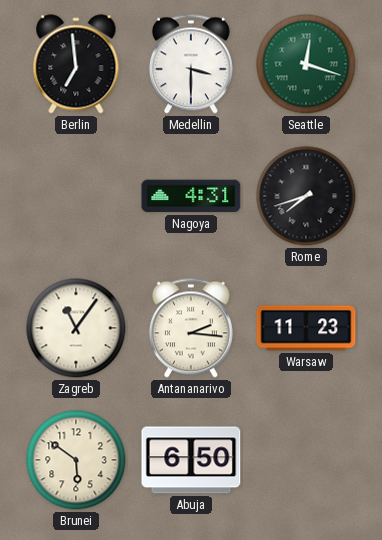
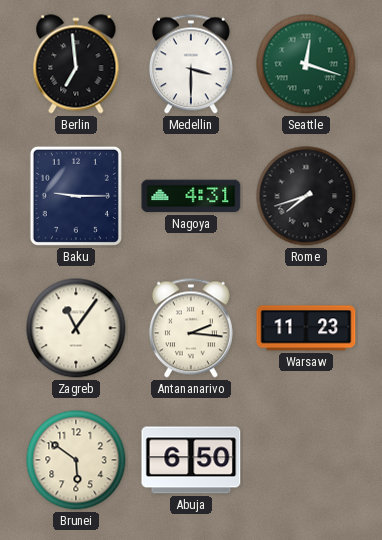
Baku: none -> 9:15 (76, 196)
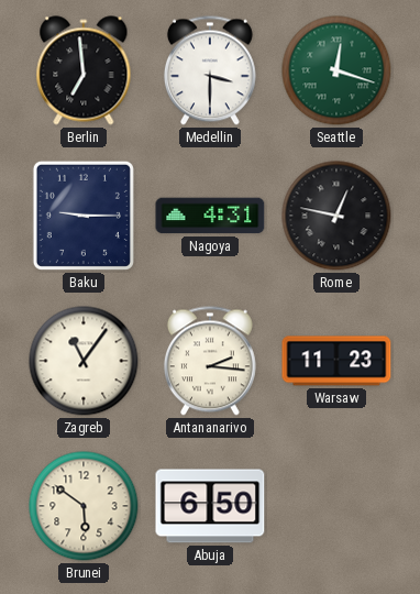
Rome: 7:42 -> 12:47 (336, 216)
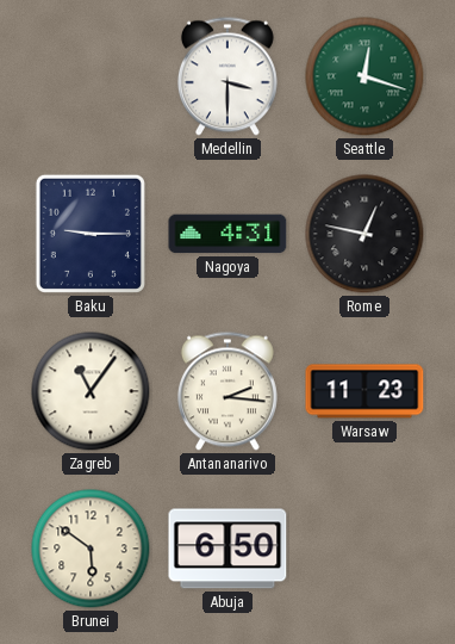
Berlin: 6:59 -> none (84, 70)
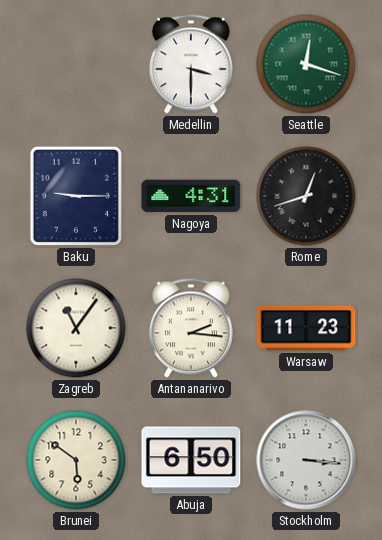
Rome: 12:47 -> 12:42 (306, 196)
Stockholm: none -> 3:16 (306, 460)
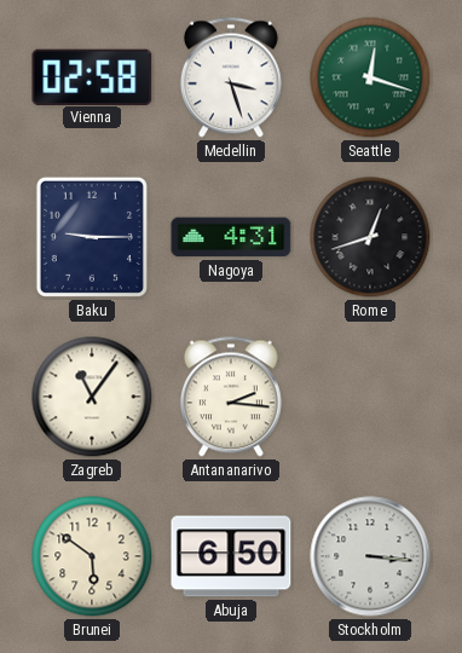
Vienna: none -> 02:58 (92, 76)
Medellin: 3:30 -> 3:27 (231, 77)
Warsaw: 11:23 -> none (306, 328)
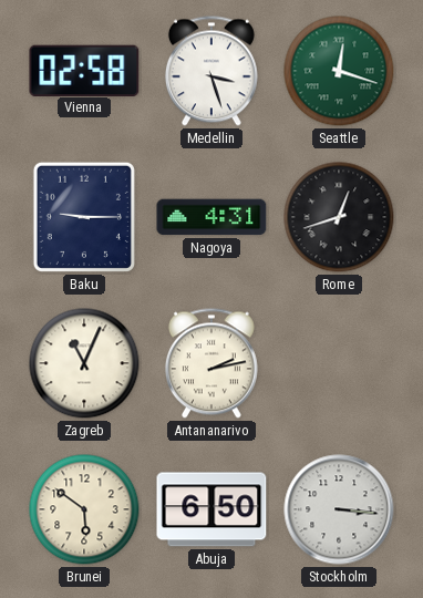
Zagreb: 11:06 -> 11:04 (84, 363)
Antananarivo: 2:16 -> 2:13 (211, 363)
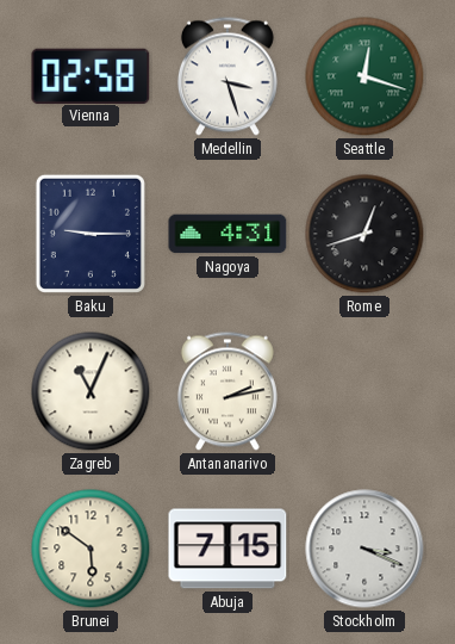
Abuja: 6:50 -> 7:15 (227, 549)
Stockholm: 3:16 -> 3:19 (364, 549)
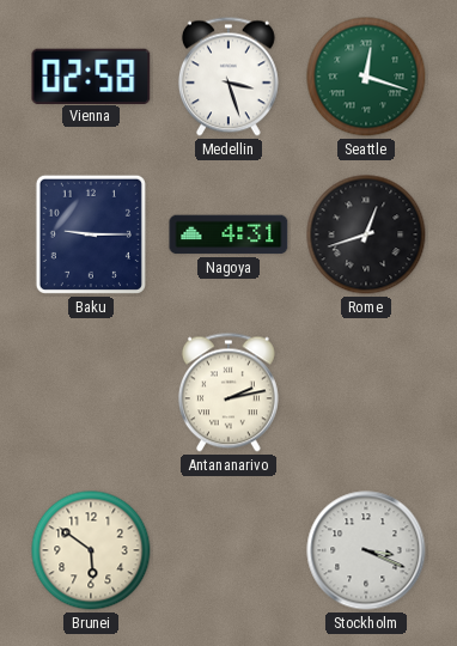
Zagreb: 11:04 -> none (91, 391)
Abuja: 7:15 -> none (227, 549)
